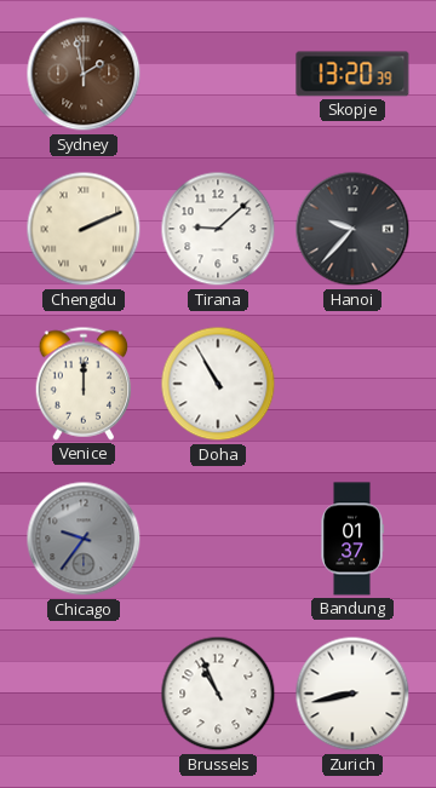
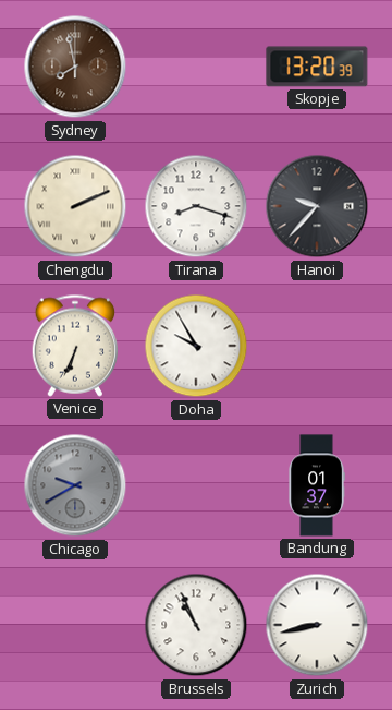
Sydney: 1:58 -> 7:58 (75, 67)
Tirana: 9:08 -> 8:18 (196, 206)
Venice: 12:00 -> 6:34 (75, 346)
Doha: 10:55 -> 9:55 (196, 346)
Chicago: 9:36 -> 9:40 (75, 485)
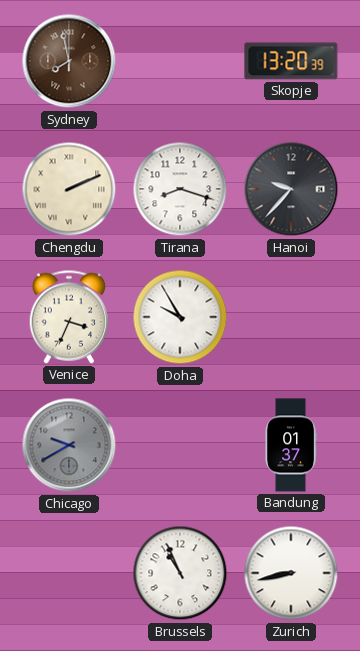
Venice: 6:34 -> 3:34 (69, 317)
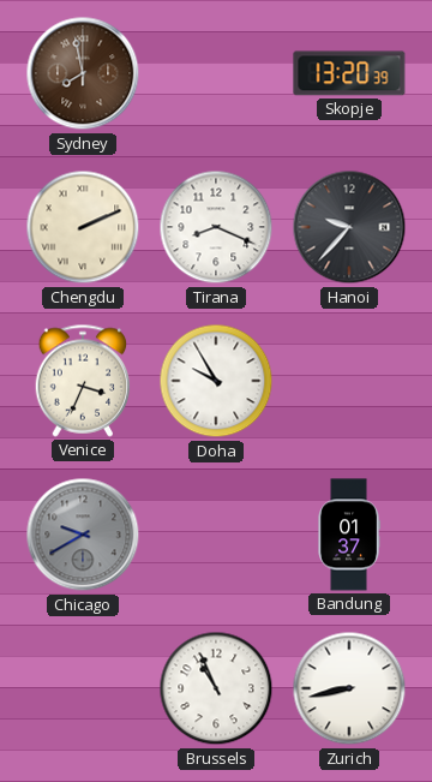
Tirana: 8:18 -> 8:19 (216, 227)
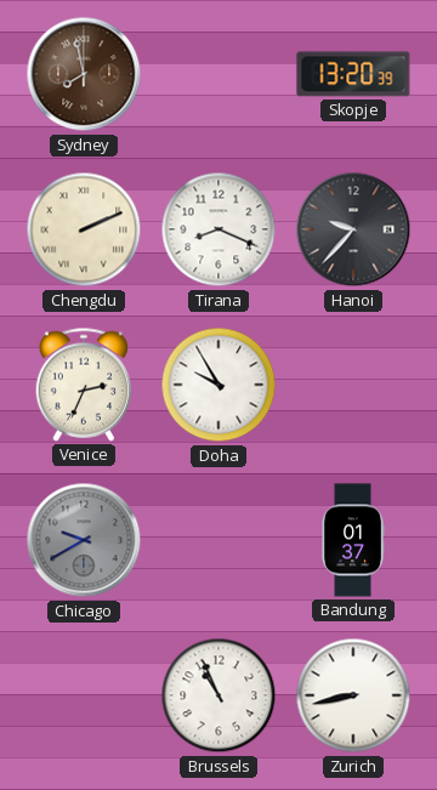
Venice: 3:34 -> 2:34 (84, 385)
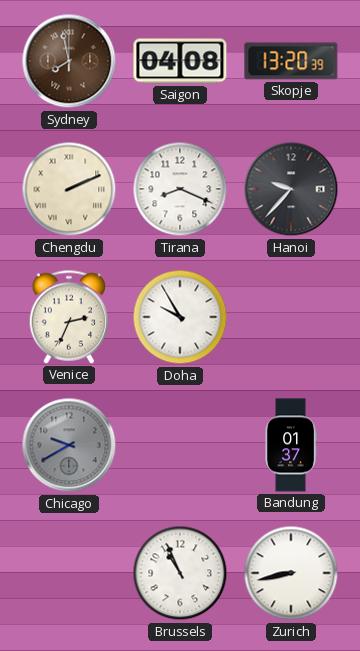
Saigon: none -> 04:08 (180, 61)
